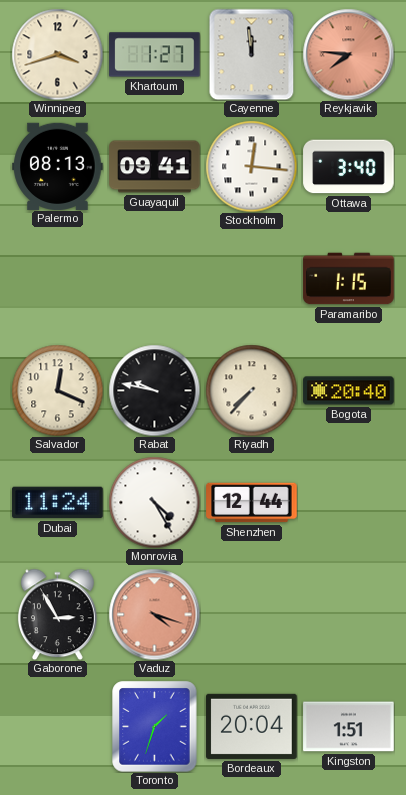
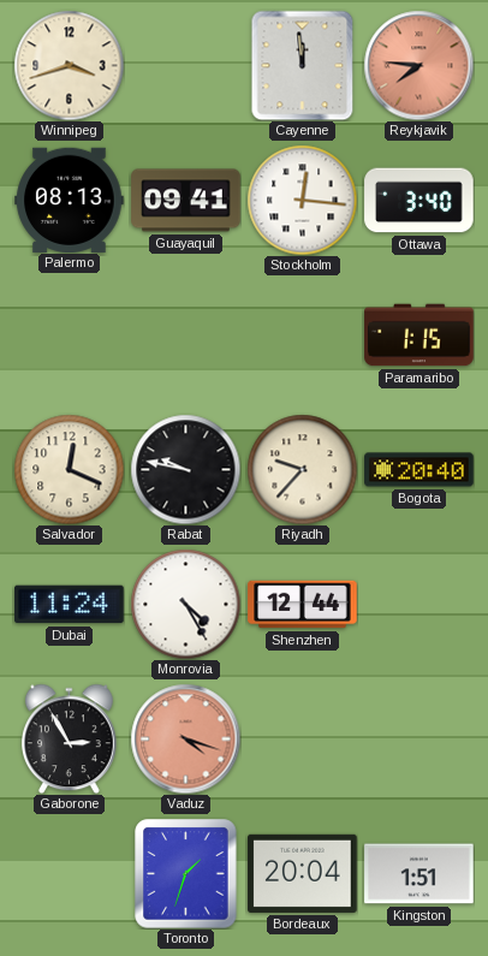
Khartoum: 1:27 -> none (155, 55)
Riyadh: 7:37 -> 9:37 (302, 469)
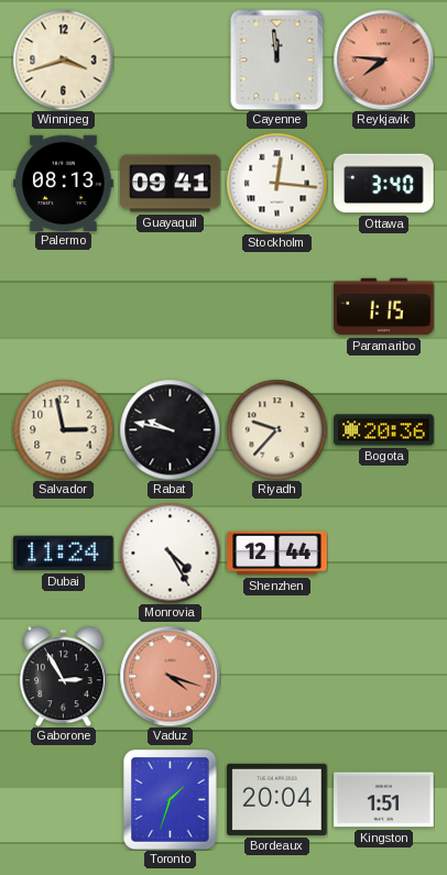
Salvador: 12:19 -> 2:58 (63, 429)
Bogota: 20:40 -> 20:36 (384, 430)
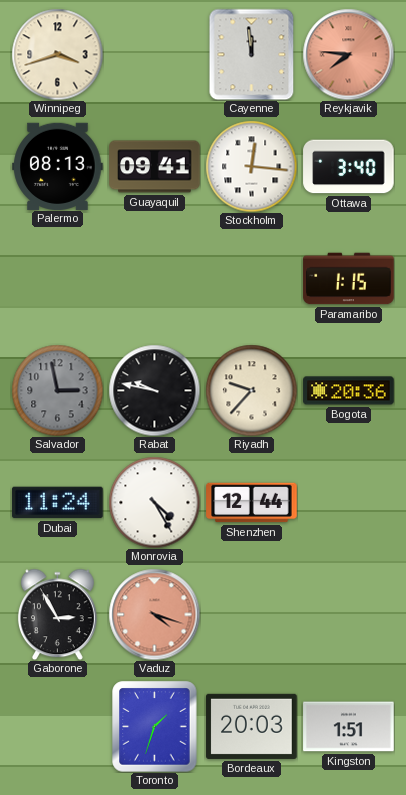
Salvador dial: cream -> grey (57, 390)
Bordeaux: 20:04 -> 20:03 (252, 726)
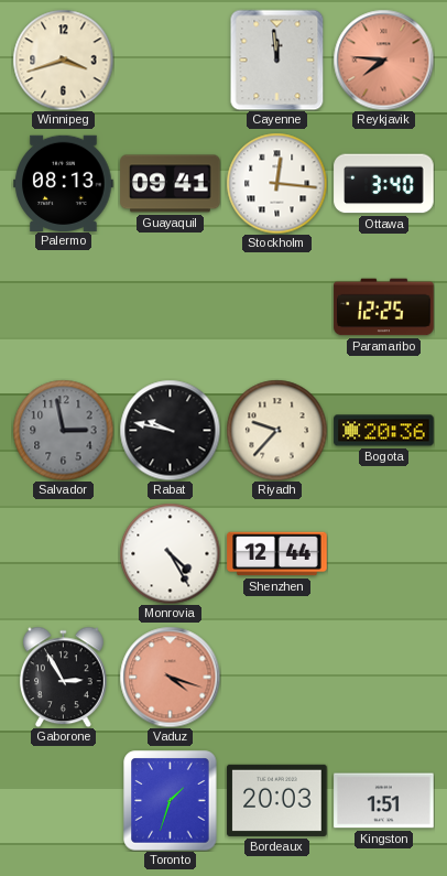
Paramaribo: 1:15 -> 12:25 (384, 307)
Dubai: 11:24 -> none (58, 503)
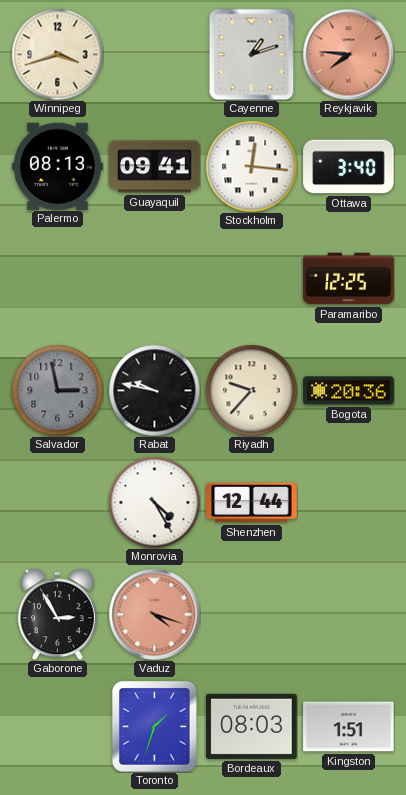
Cayenne: 11:59 -> 1:12 (252, 54)
Bordeaux: 20:03 -> 08:03 (252, 726)
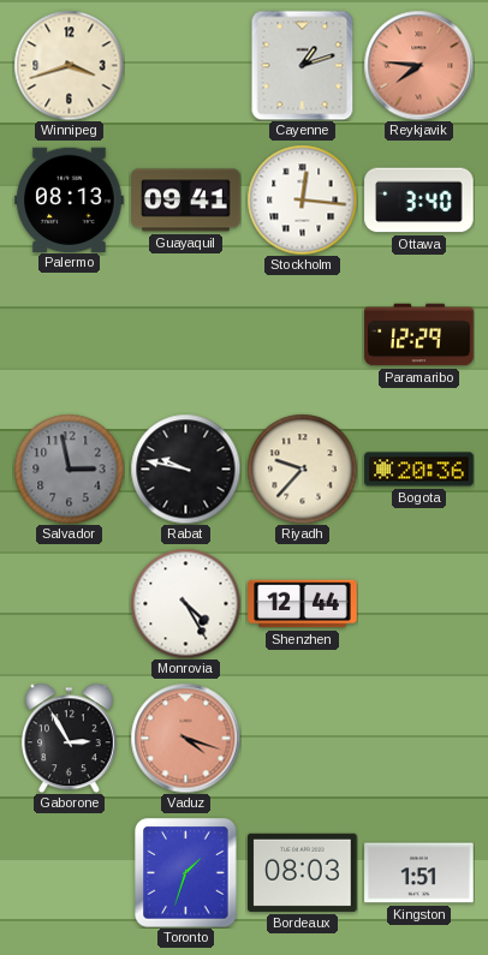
Paramaribo: 12:25 -> 12:29 (419, 335)
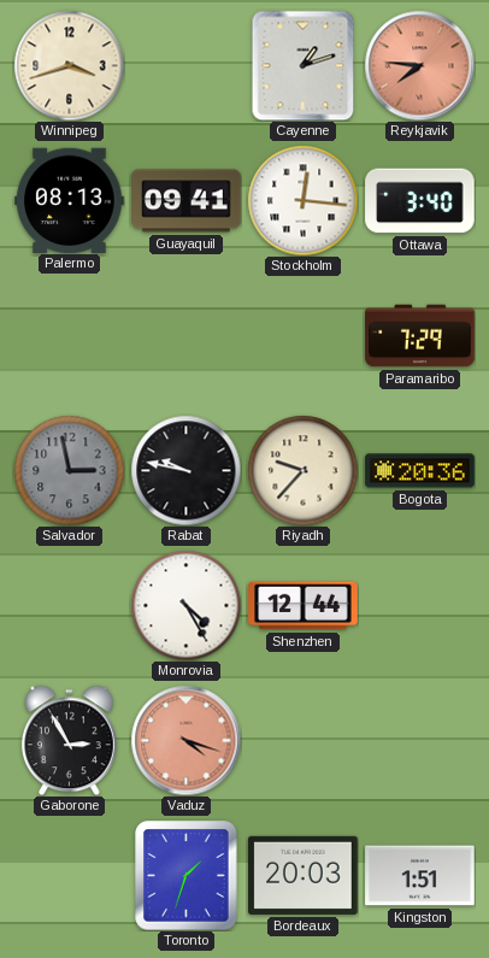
Paramaribo: 12:29 -> 7:29 (420, 336)
Bordeaux: 08:03 -> 20:03 (304, 875)
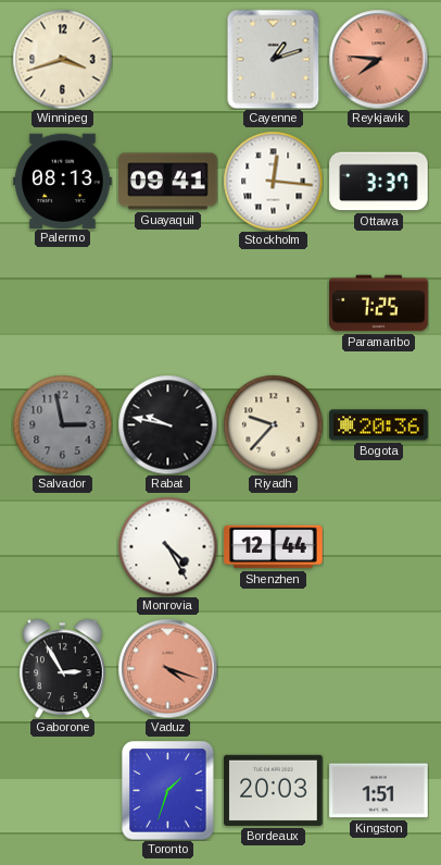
Ottawa: 3:40 -> 3:37 (379, 182)
Paramaribo: 7:29 -> 7:25 (379, 304)
